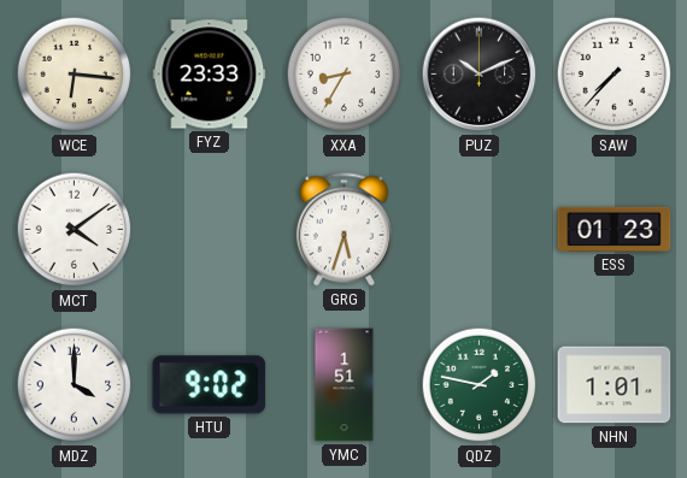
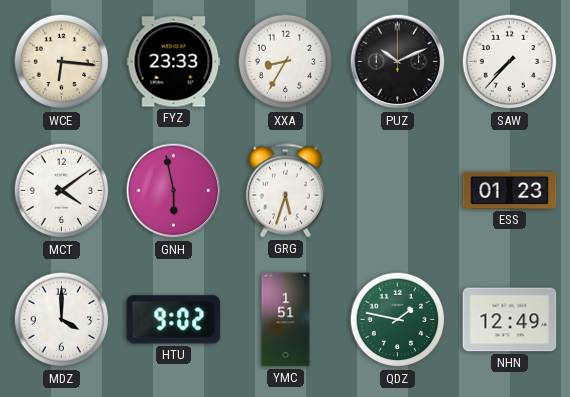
GNH: none -> 5:58 (174, 191)
NHN: 1:01 -> 12:49 (510, 320)
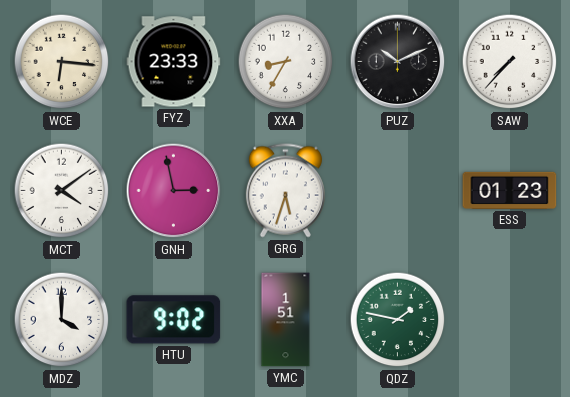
GNH: 5:58 -> 2:58 (174, 191)
NHN: 12:49 -> none (510, 320)
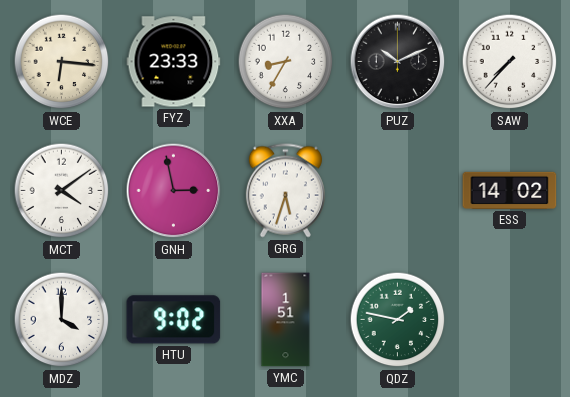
ESS: 01:23 -> 14:02 (510, 190)
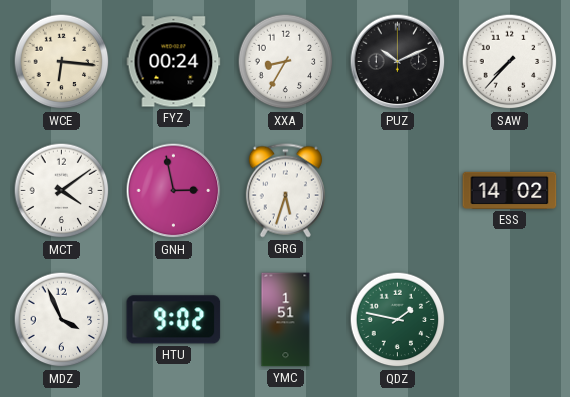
FYZ: 23:33 -> 00:24 (174, 62)
MDZ: 4:00 -> 3:56 (62, 320)
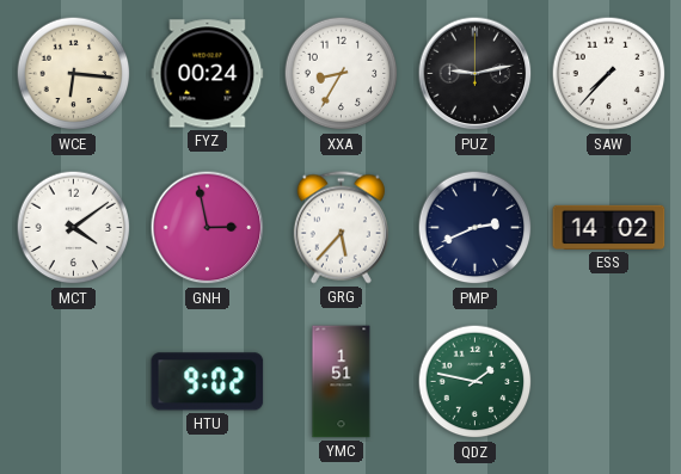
PUZ: 10:11 -> 9:13 (476, 74)
GRG: 5:33 -> 5:37 (340, 228)
PMP: none -> 2:41 (476, 228)
MDZ: 3:56 -> none (62, 320)
